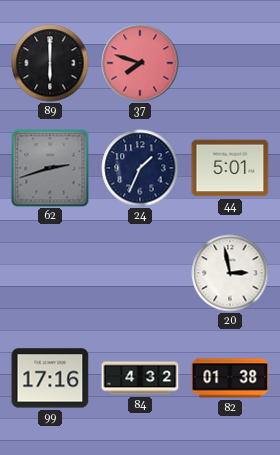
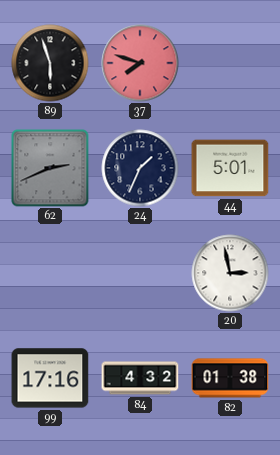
89: 6:00 -> 5:57 (50, 63)
62: 2:42 -> 2:41 (50, 168)
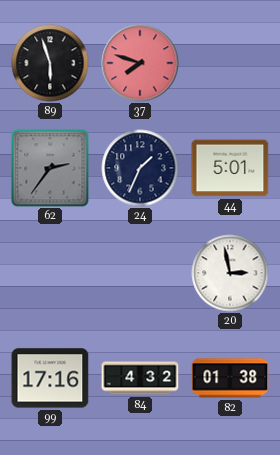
62: 2:41 -> 2:36 (50, 168)
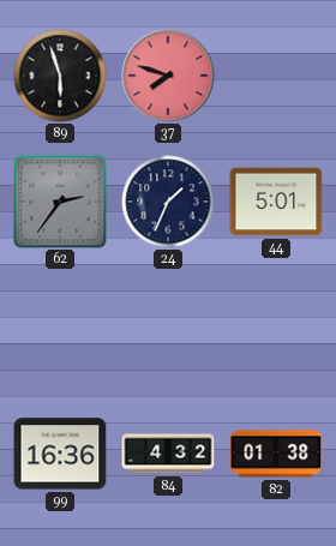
20: 2:58 -> none (230, 273)
99: 17:16 -> 16:36 (60, 454)
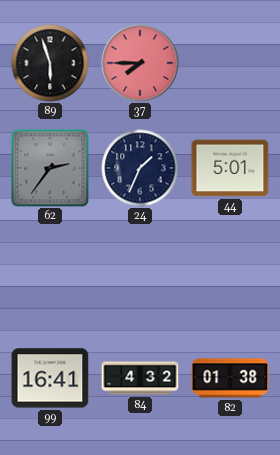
37: 7:48 -> 7:45 (140, 63)
99: 16:36 -> 16:41 (50, 378)
